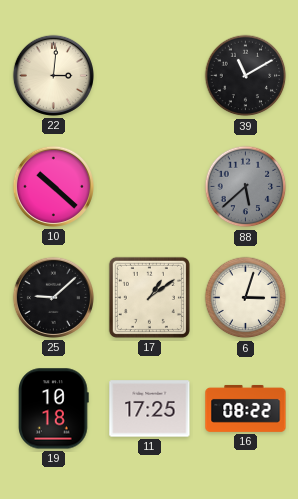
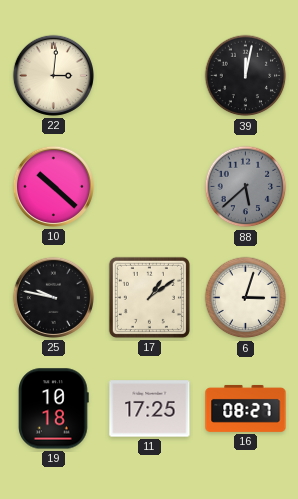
39: 11:10 -> 12:02 (246, 76)
25: 9:08 -> 9:47 (53, 297)
16: 08:22 -> 08:27 (246, 408)
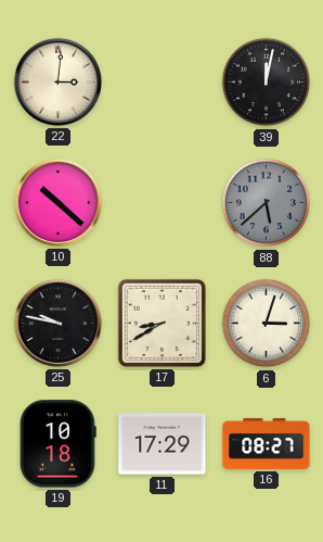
17: 1:09 -> 8:40 (161, 323)
11: 17:25 -> 17:29 (163, 444)
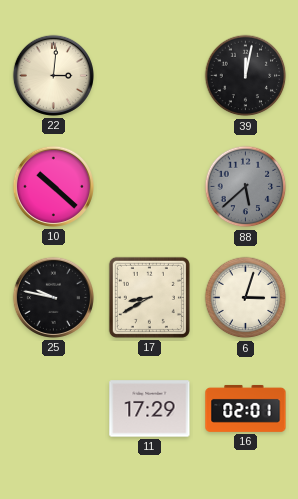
19: 10:18 -> none (59, 444)
16: 08:27 -> 02:01 (246, 408)
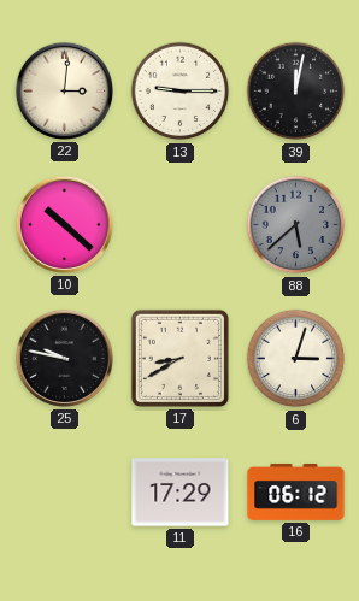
13: none -> 9:15 (181, 92)
16: 02:01 -> 06:12 (296, 491)
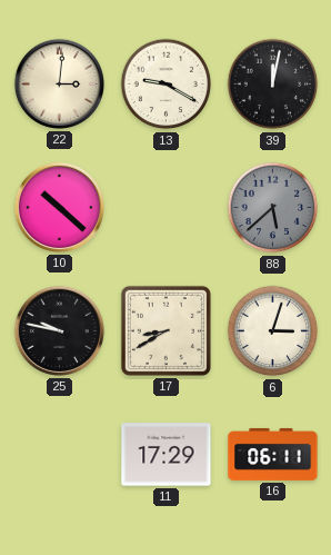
13: 9:15 -> 9:20 (167, 85)
16: 06:12 -> 06:11 (273, 454)
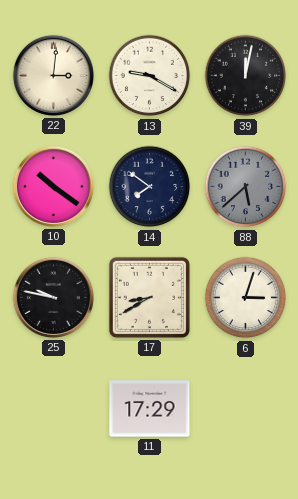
10: 10:22 -> 10:21 (53, 186)
14: none -> 7:51 (150, 187)
16: 06:11 -> none (273, 454)
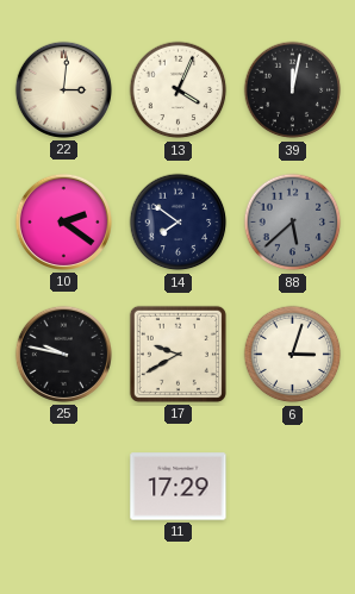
13: 9:20 -> 4:04 (179, 90)
10: 10:21 -> 2:21 (63, 221)
17: 8:40 -> 9:40 (177, 354)
